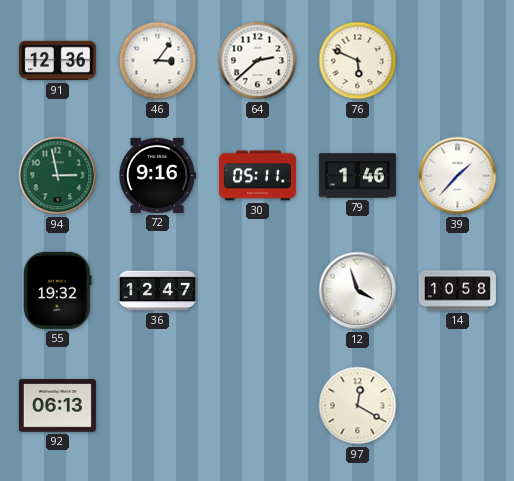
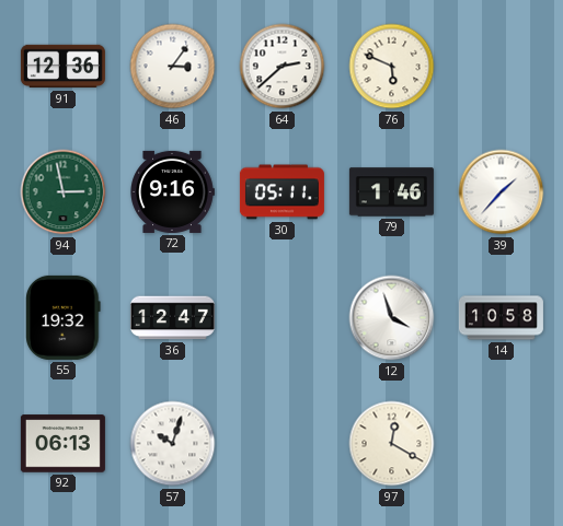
57: none -> 10:03 (173, 444)
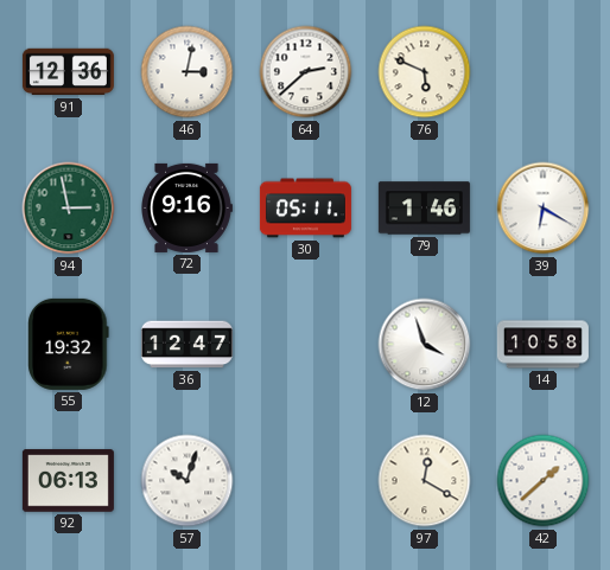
46: 3:06 -> 3:02 (188, 72)
39: 1:37 -> 6:20 (544, 209)
42: none -> 1:38 (544, 481)
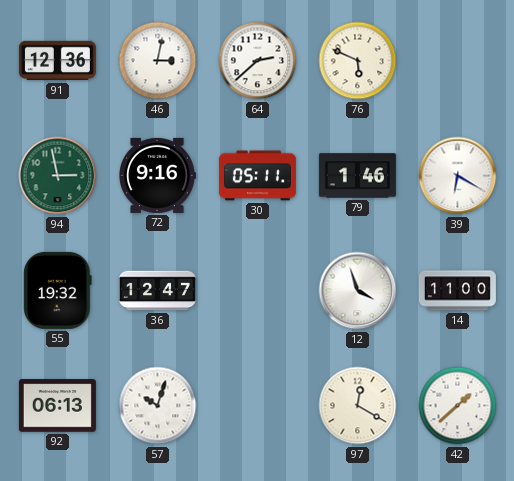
14: 10:58 -> 11:00 (457, 291)
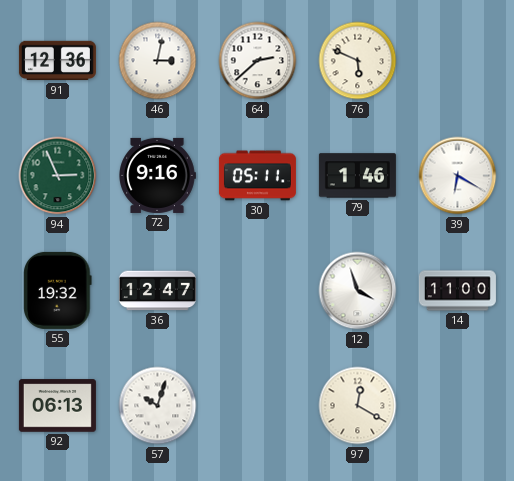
94: 2:58 -> 2:56 (58, 176)
42: 1:38 -> none (458, 406)
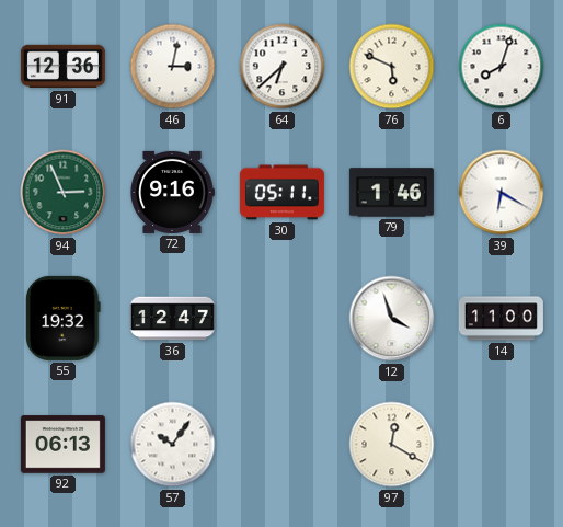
64: 2:38 -> 6:38 (283, 67)
6: none -> 8:03 (502, 67)
57: 10:03 -> 10:06 (173, 445)
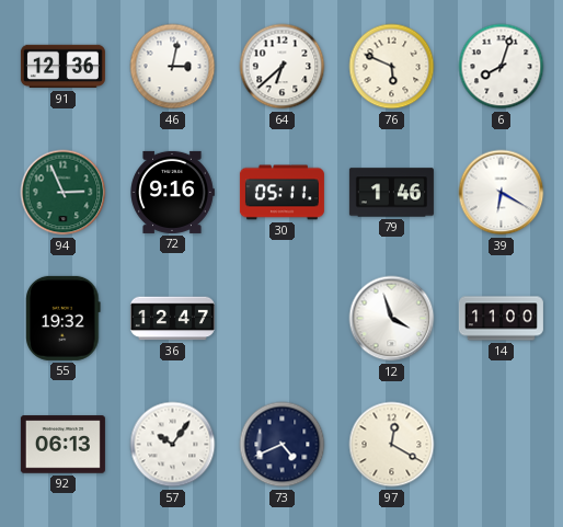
73: none -> 4:41 (283, 445)
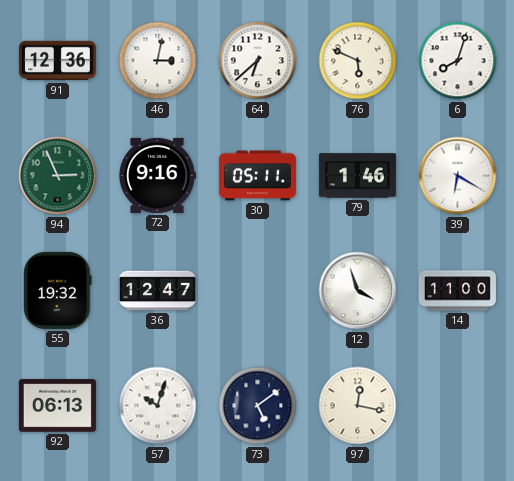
57: 10:06 -> 10:03 (158, 406)
73: 4:41 -> 5:09 (258, 406)
97: 12:20 -> 12:17 (358, 406)
